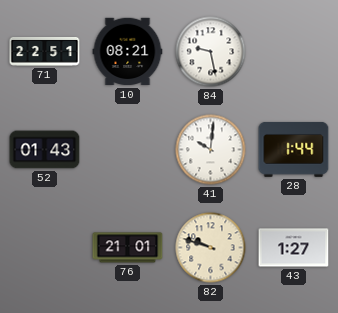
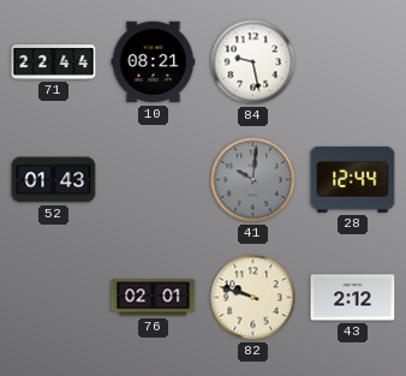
71: 22:51 -> 22:44 (54, 61)
41 dial: white -> grey (253, 180)
28: 1:44 -> 12:44 (353, 179)
76: 21:01 -> 02:01 (154, 298)
43: 1:27 -> 2:12 (353, 298)
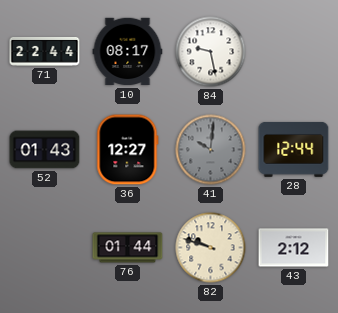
10: 08:21 -> 08:17 (128, 52)
36: none -> 12:27 (128, 150)
76: 02:01 -> 01:44 (128, 248)
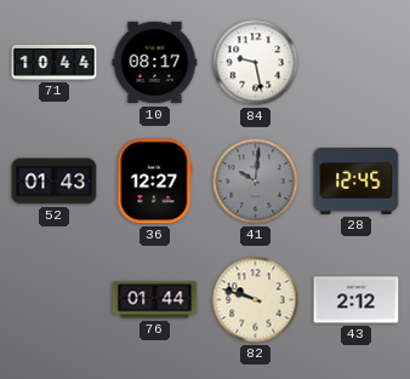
71: 22:44 -> 10:44 (55, 62)
28: 12:44 -> 12:45 (357, 180)
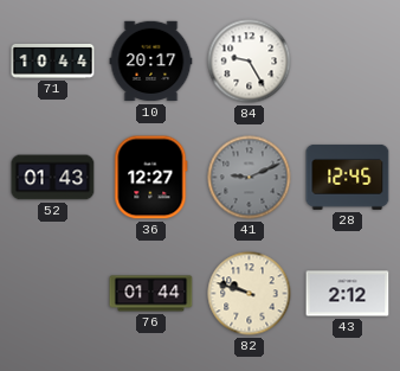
10: 08:17 -> 20:17 (151, 62)
84: 9:28 -> 9:25 (250, 62)
41: 10:01 -> 9:11 (250, 178)
